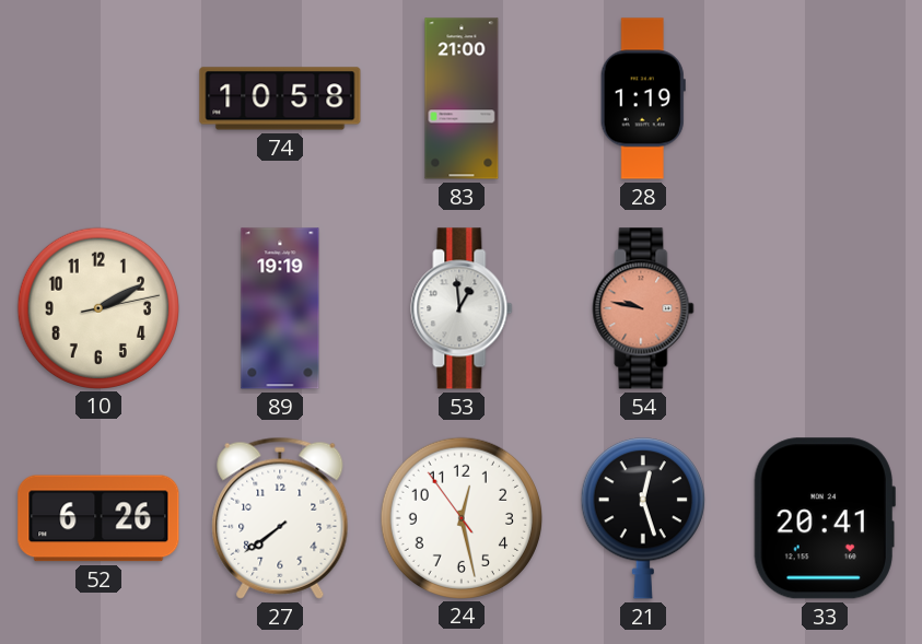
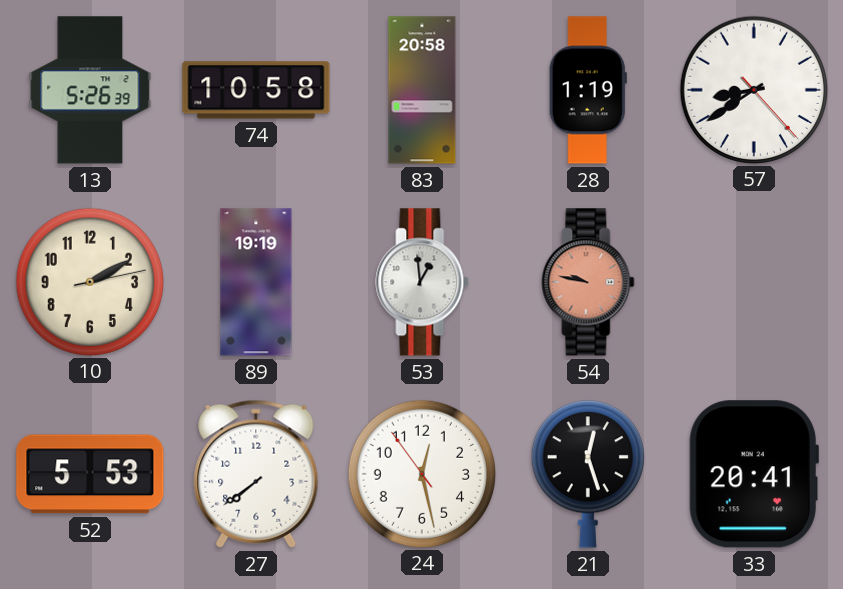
13: none -> 5:26 (90, 90)
83: 21:00 -> 20:58 (422, 90)
57: none -> 8:39 (753, 89)
52: 6:26 -> 5:53 (90, 474)
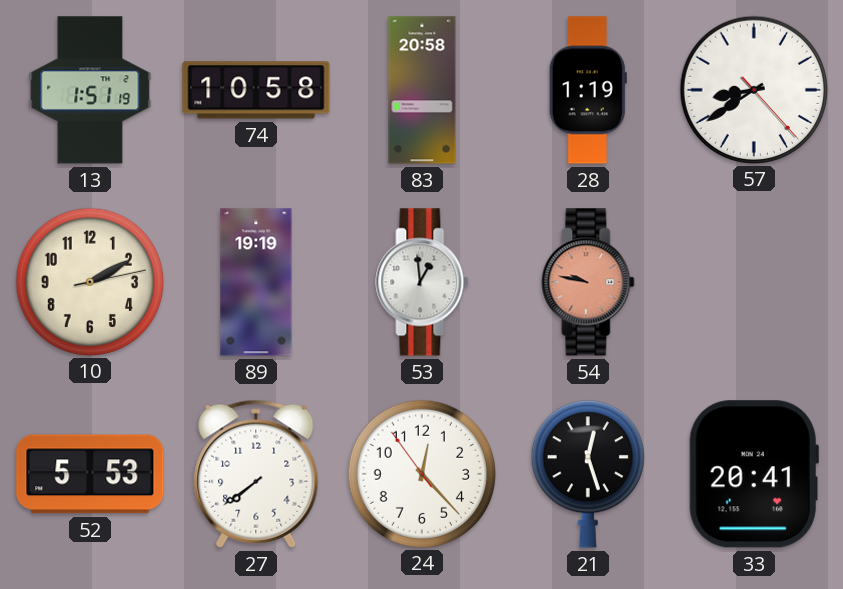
13: 5:26 -> 1:51 (90, 90)
24: 12:27 -> 12:22 (421, 473)
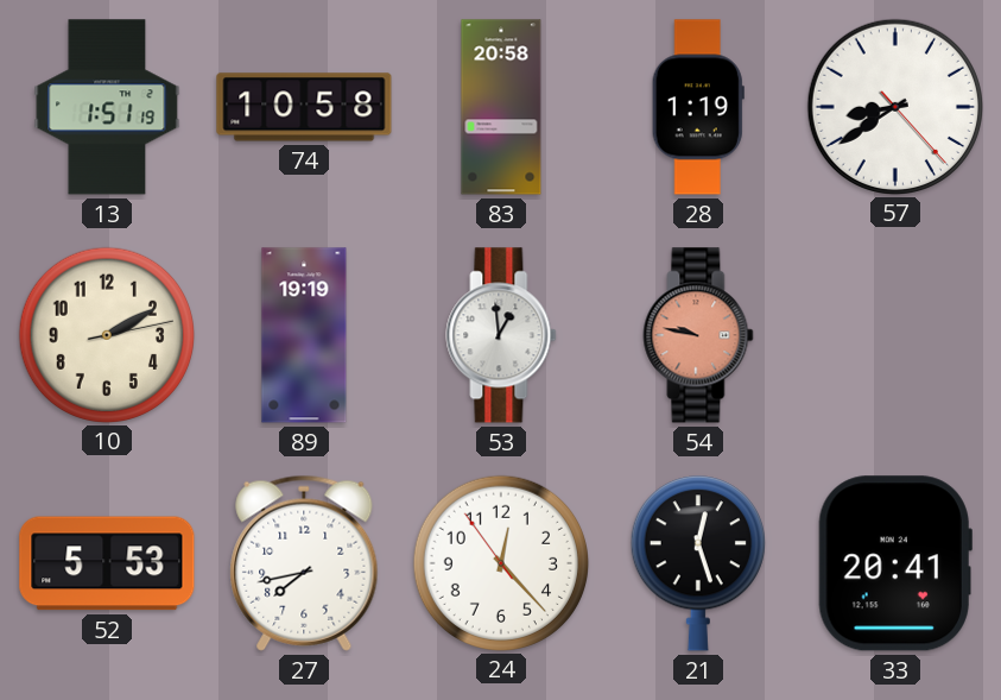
27: 7:39 -> 7:43 (304, 563)
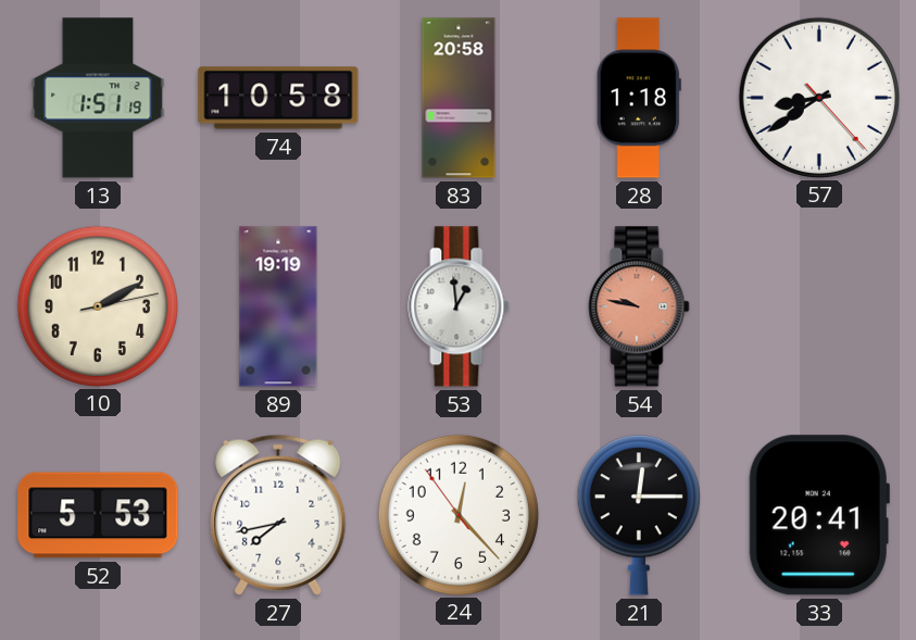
28: 1:19 -> 1:18 (639, 98)
21: 12:27 -> 12:15 (639, 515)
